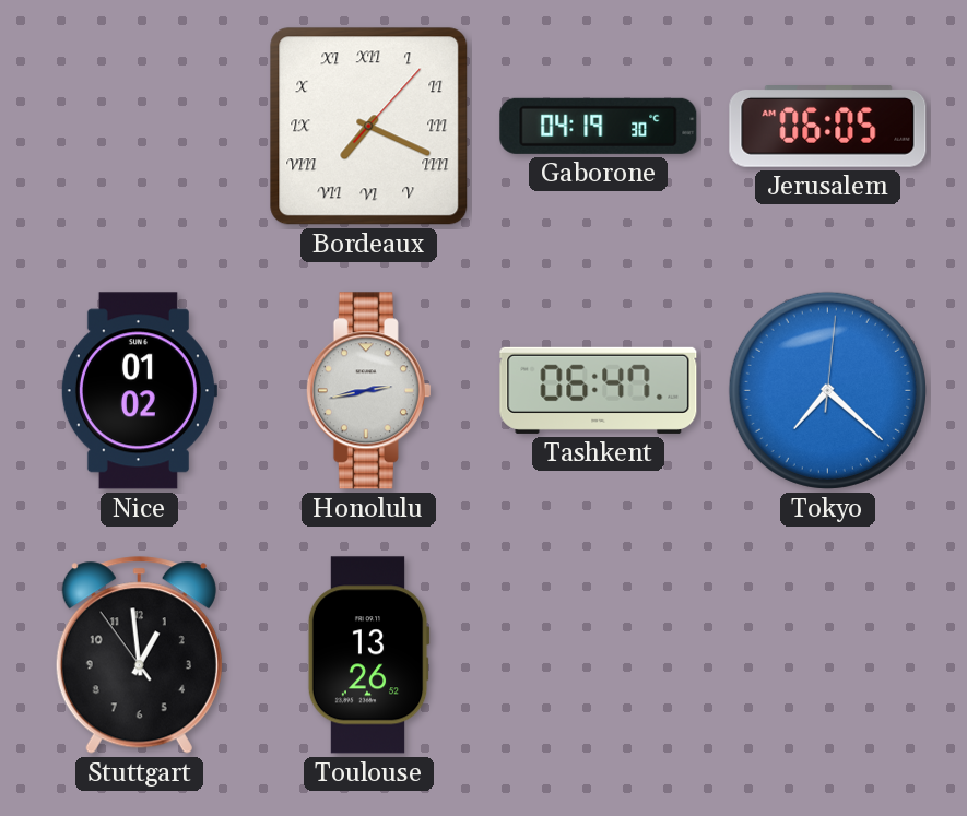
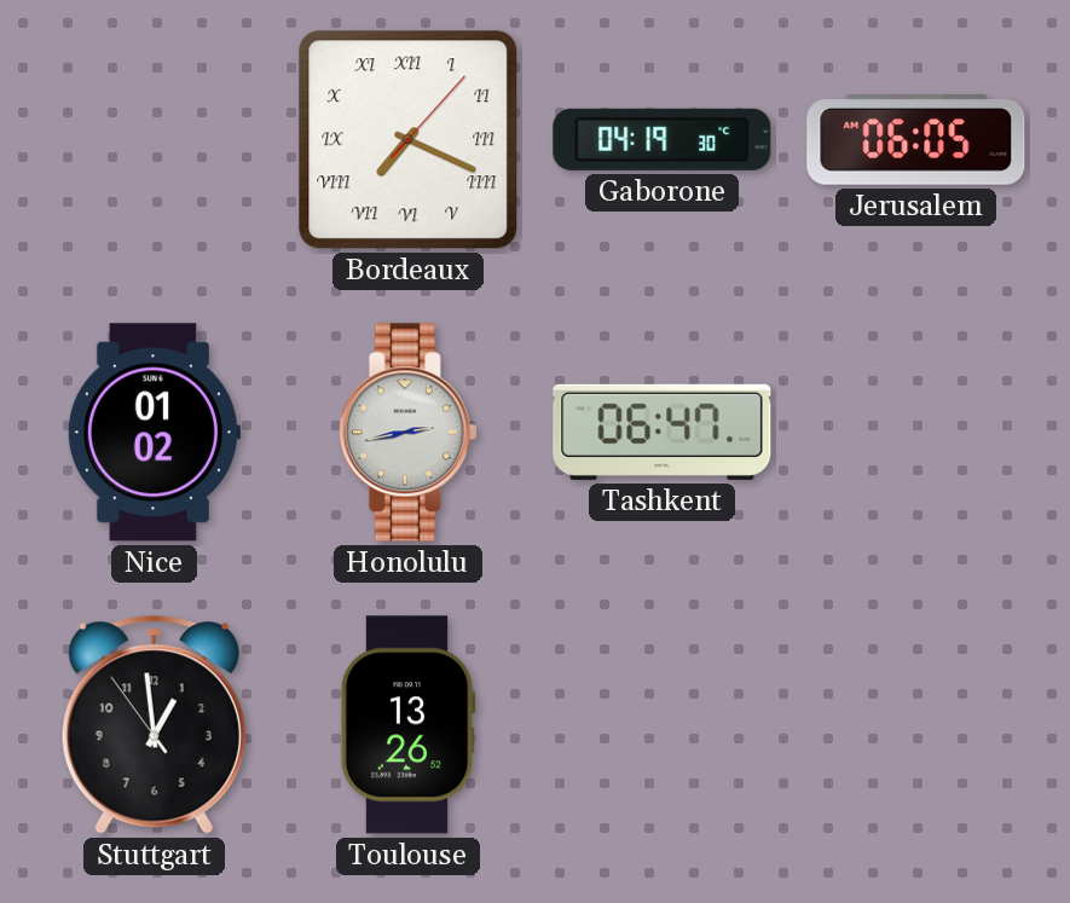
Tokyo: 7:22 -> none (827, 390)
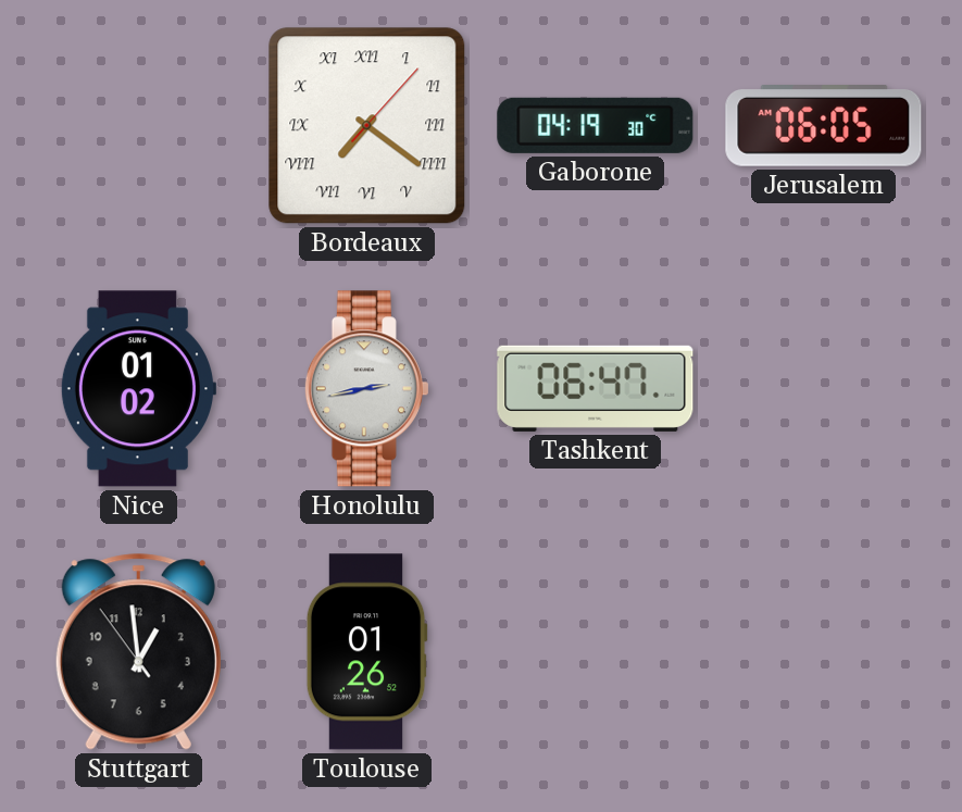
Bordeaux: 7:19 -> 7:21 (367, 126)
Toulouse: 13:26 -> 01:26 (366, 652)
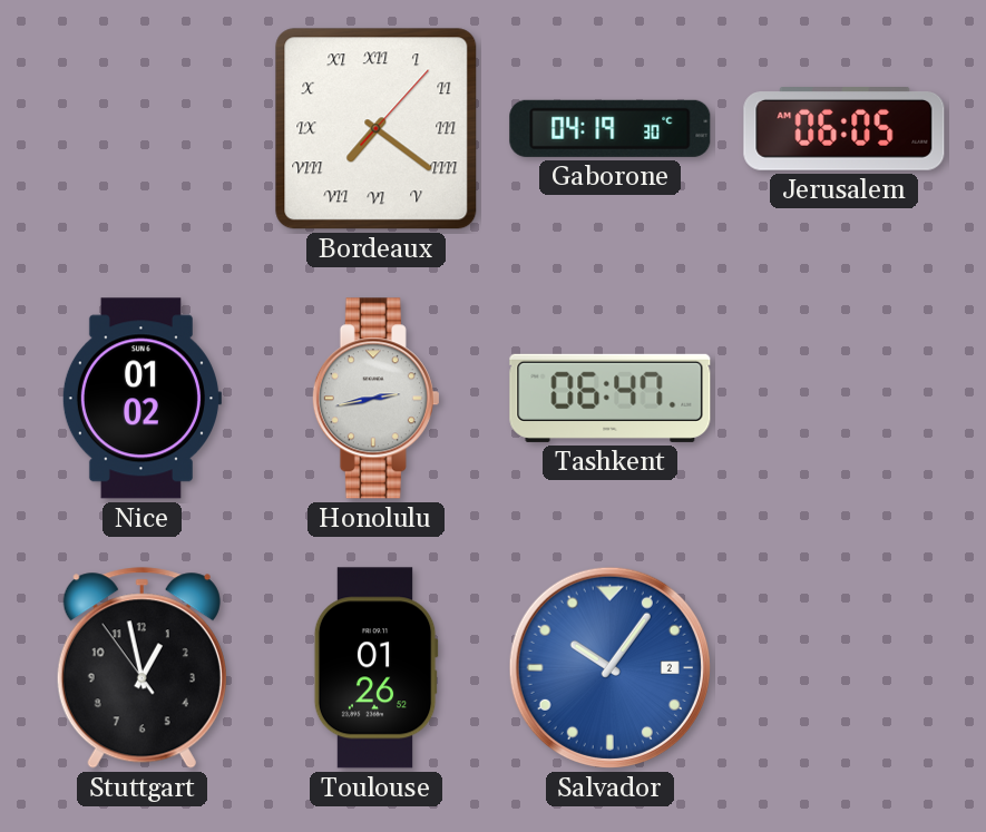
Stuttgart: 12:58 -> 12:57 (141, 668)
Salvador: none -> 10:06 (609, 667)
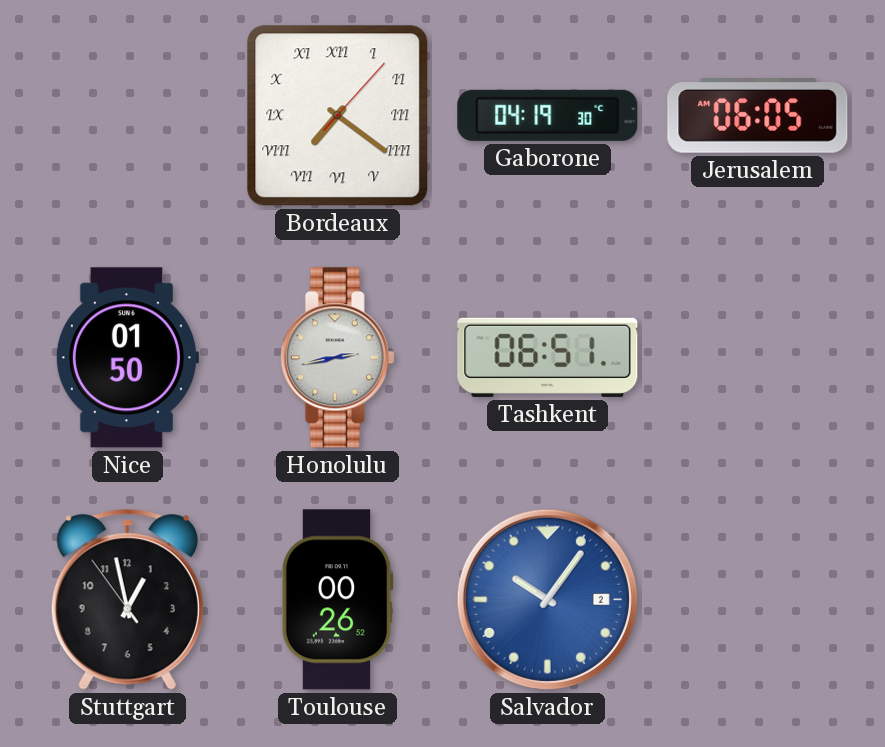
Nice: 01:02 -> 01:50 (127, 358)
Tashkent: 06:47 -> 06:51 (548, 357)
Toulouse: 01:26 -> 00:26 (337, 600)
